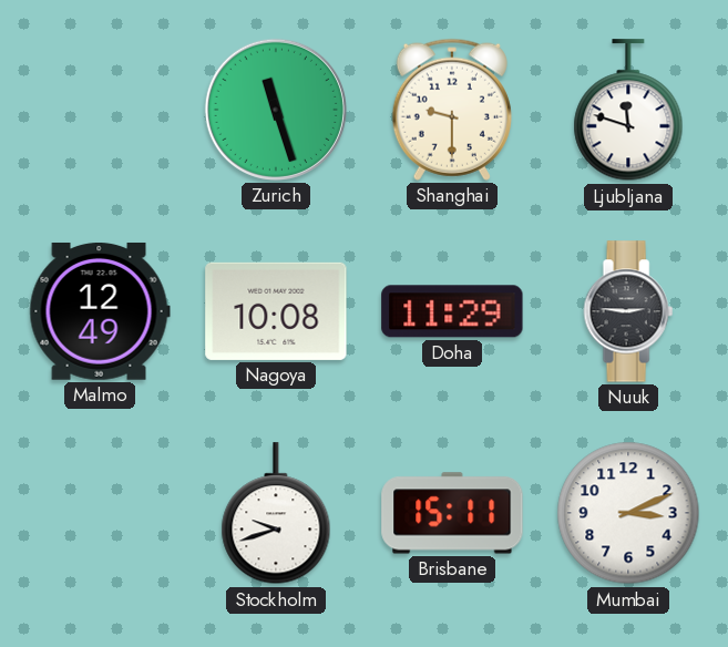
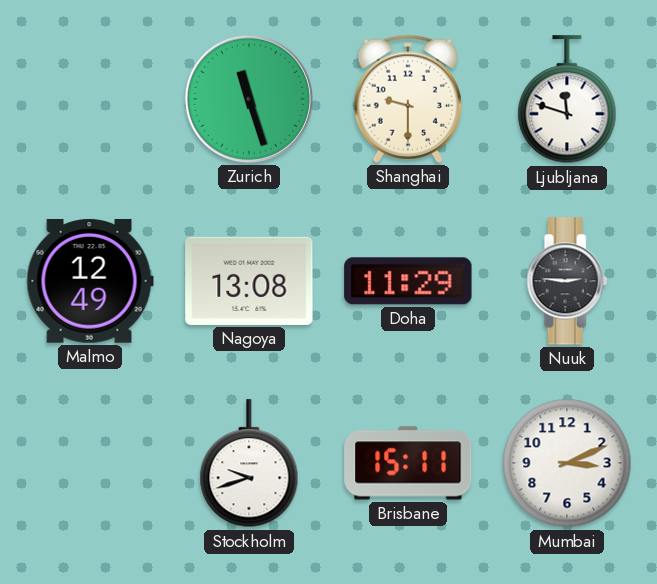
Nagoya: 10:08 -> 13:08 (249, 281)
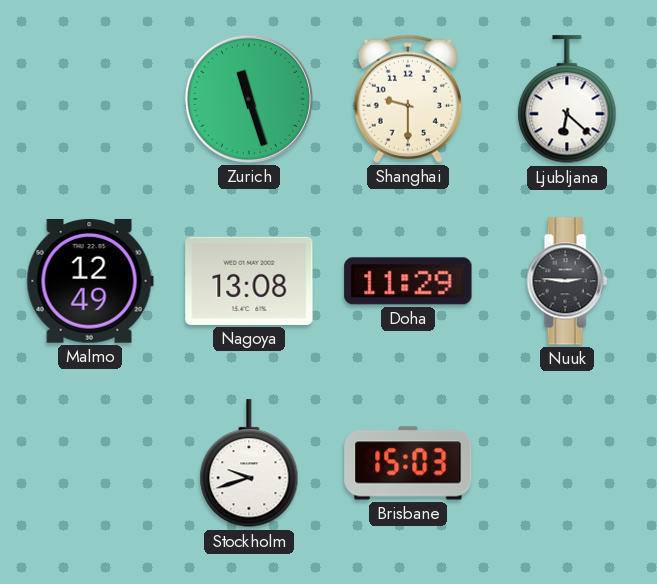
Ljubljana: 11:48 -> 6:22 (567, 100)
Brisbane: 15:11 -> 15:03 (408, 463)
Mumbai: 3:11 -> none (567, 463)
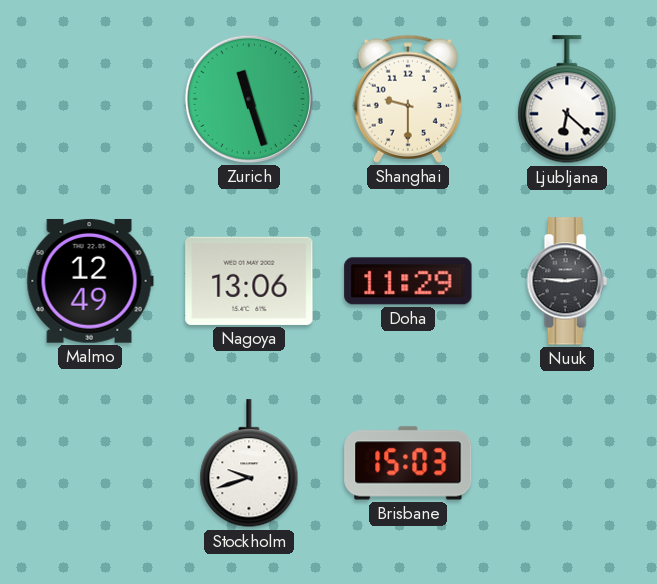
Nagoya: 13:08 -> 13:06 (249, 281)
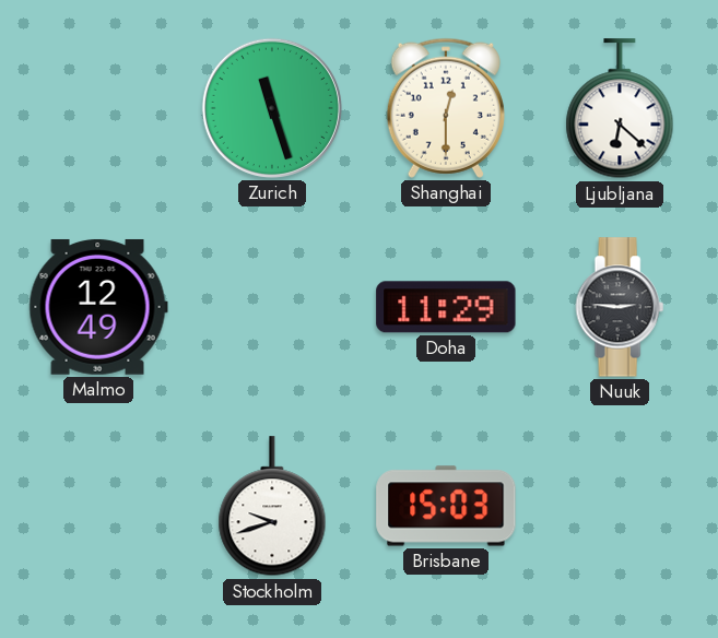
Shanghai: 9:30 -> 12:30 (446, 108)
Nagoya: 13:06 -> none (249, 281)
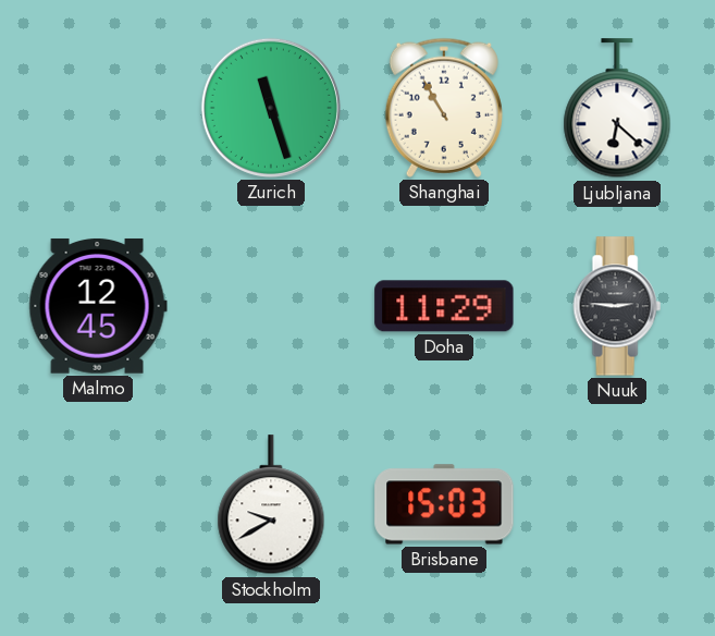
Shanghai: 12:30 -> 10:55 (444, 108)
Malmo: 12:49 -> 12:45 (98, 306)
Stockholm: 9:42 -> 9:40 (271, 505)
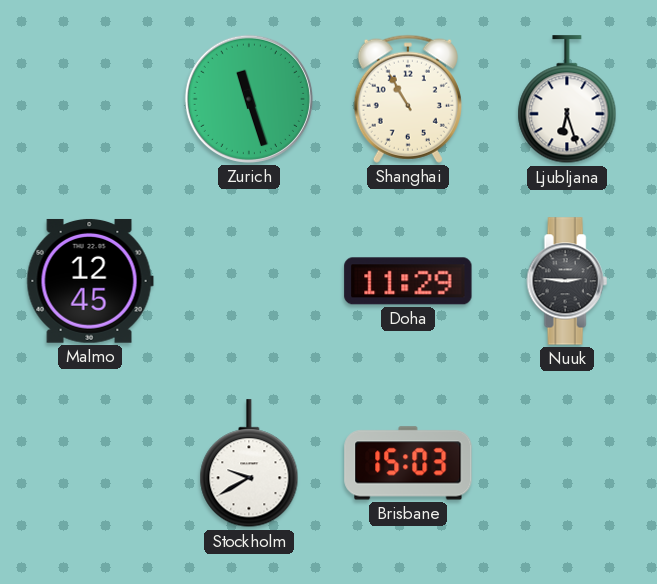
Ljubljana: 6:22 -> 6:27 (567, 100)
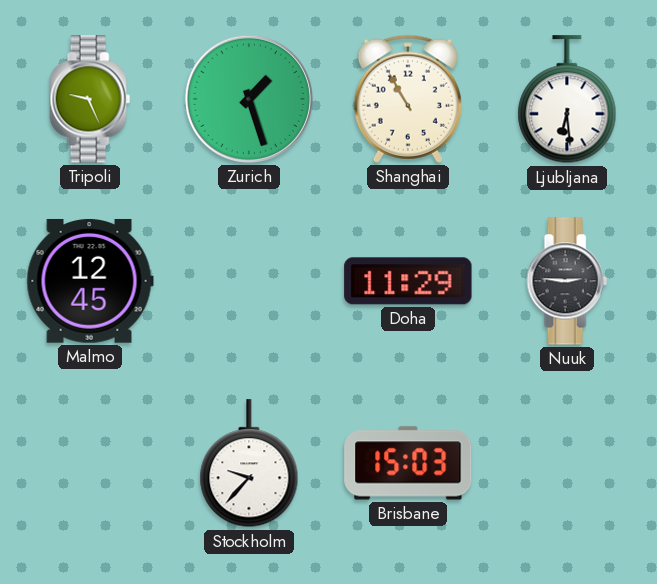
Tripoli: none -> 9:26 (90, 99)
Zurich: 11:27 -> 1:27 (249, 99)
Ljubljana: 6:27 -> 6:29 (567, 100)
Stockholm: 9:40 -> 9:37 (249, 464)
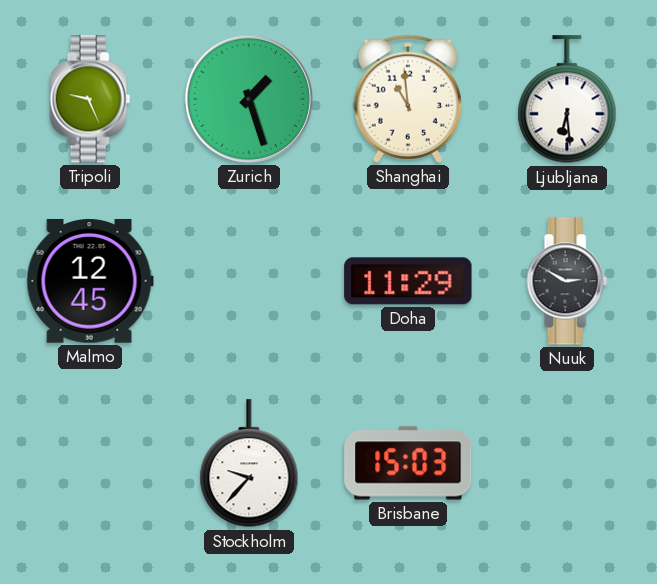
Shanghai: 10:55 -> 10:59 (408, 99)
Nuuk: 2:46 -> 2:50 (567, 281)
